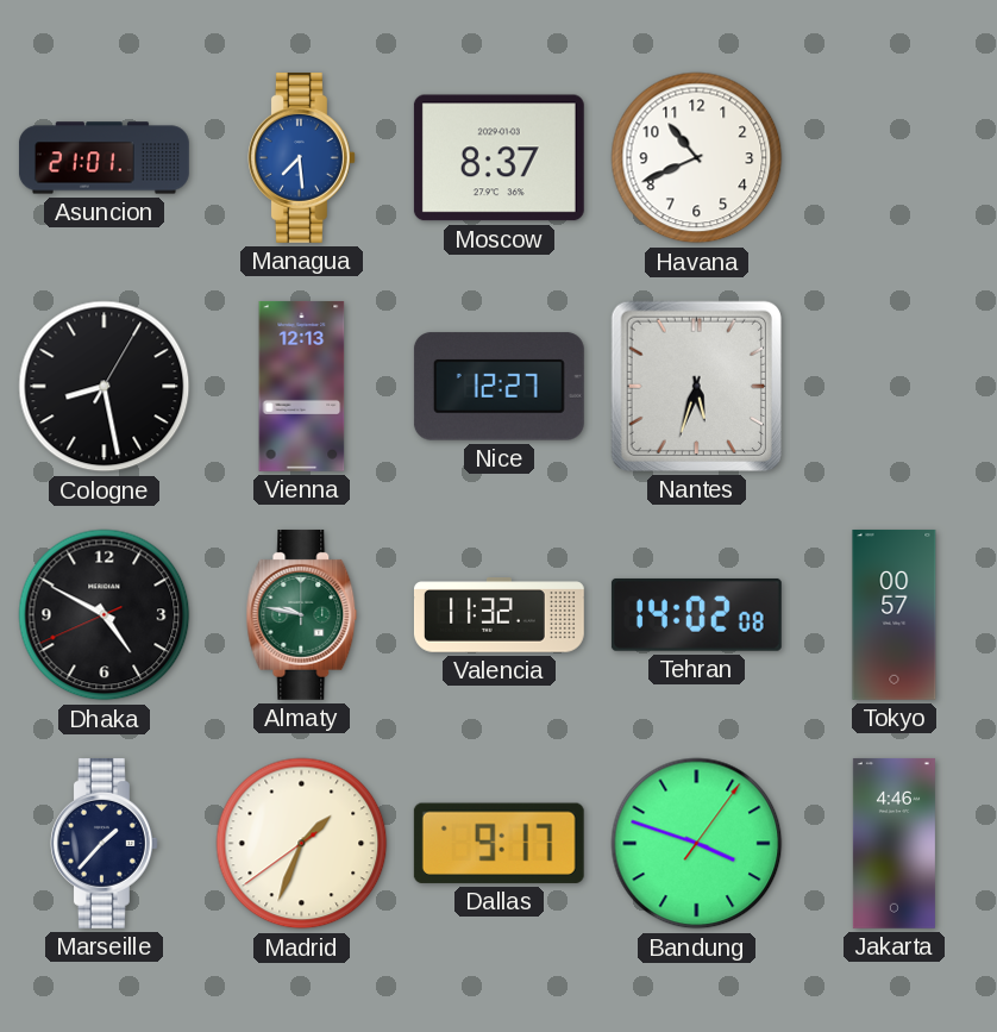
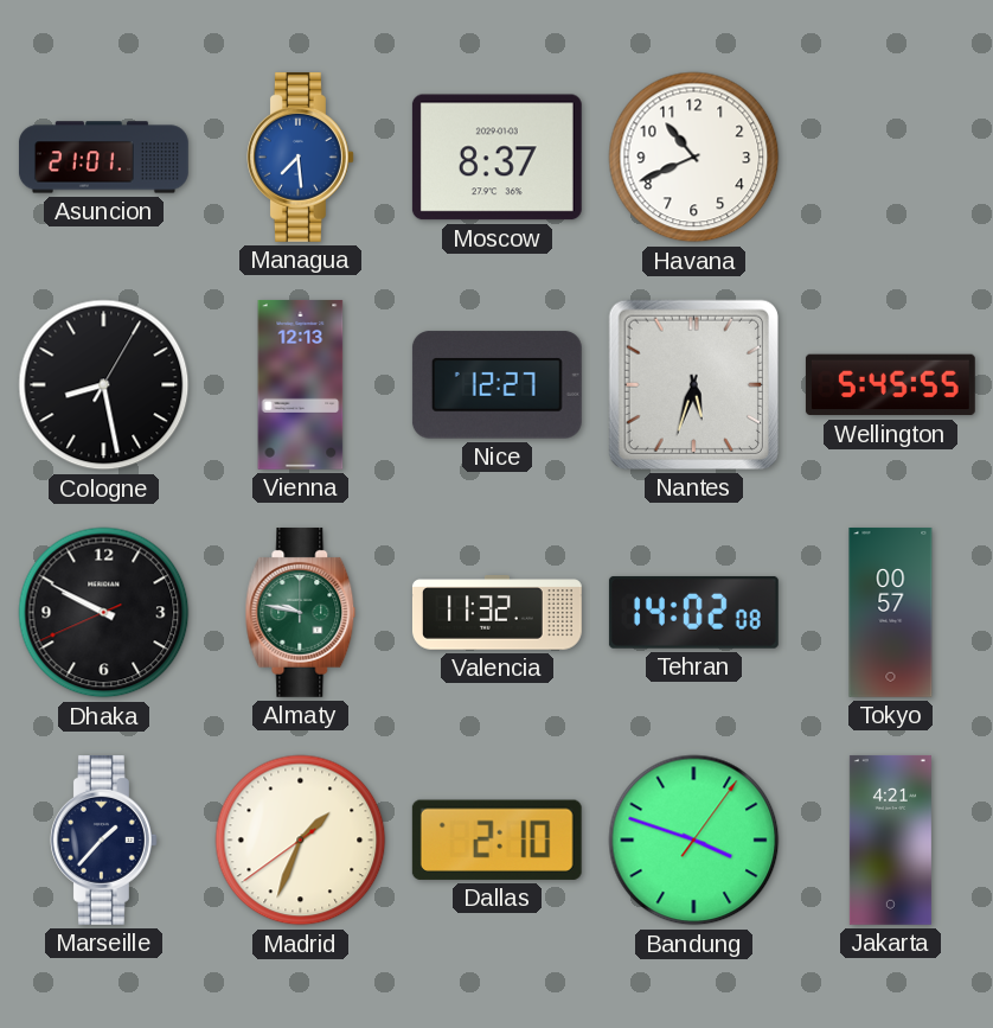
Wellington: none -> 5:45 (890, 385)
Dhaka: 4:49 -> 9:49 (104, 613)
Dallas: 9:17 -> 2:10 (496, 839)
Jakarta: 4:46 -> 4:21 (890, 839)
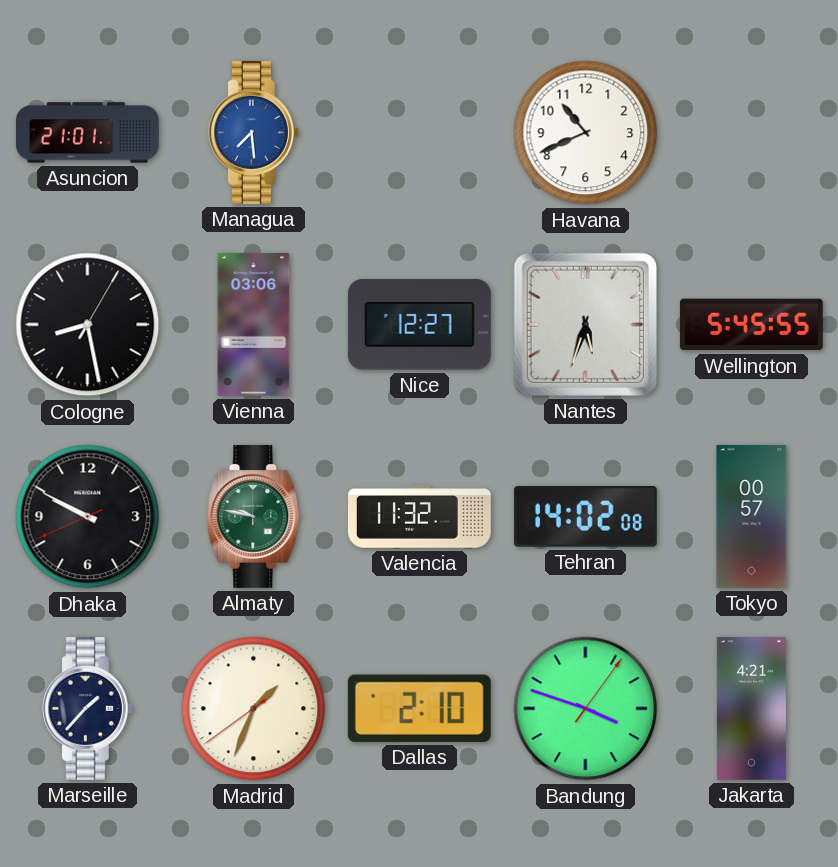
Moscow: 8:37 -> none (496, 158)
Vienna: 12:13 -> 03:06 (254, 324)
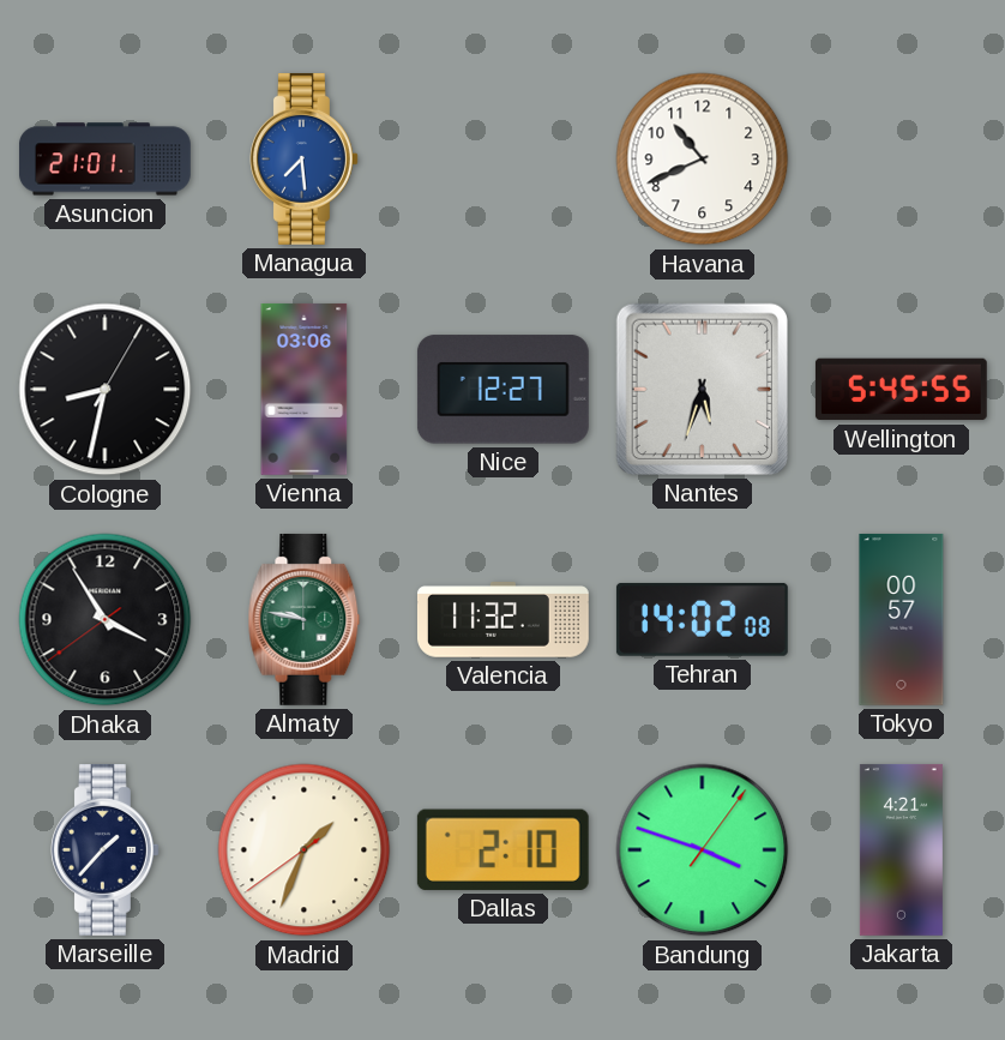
Cologne: 8:28 -> 8:32 (106, 390)
Dhaka: 9:49 -> 3:54 (106, 620)
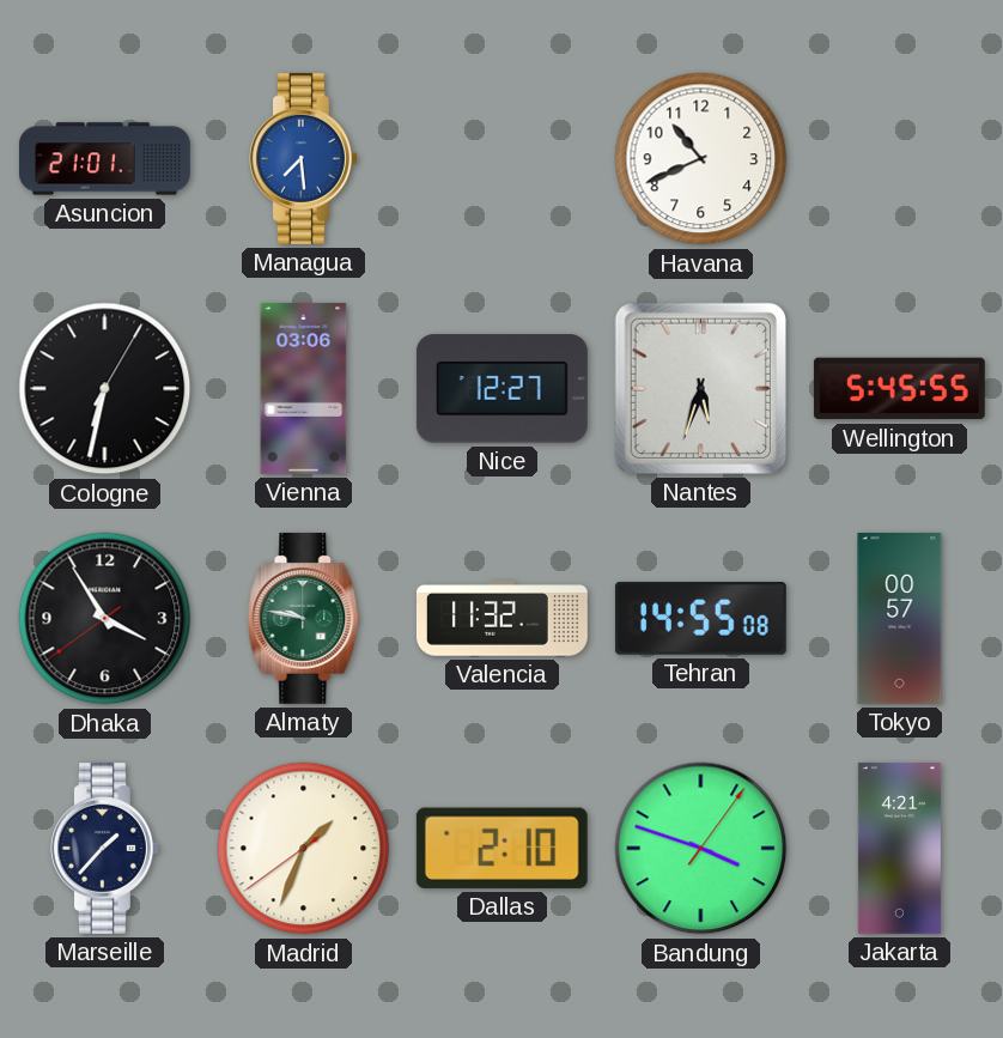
Cologne: 8:32 -> 6:32 (105, 389)
Tehran: 14:02 -> 14:55 (700, 618)
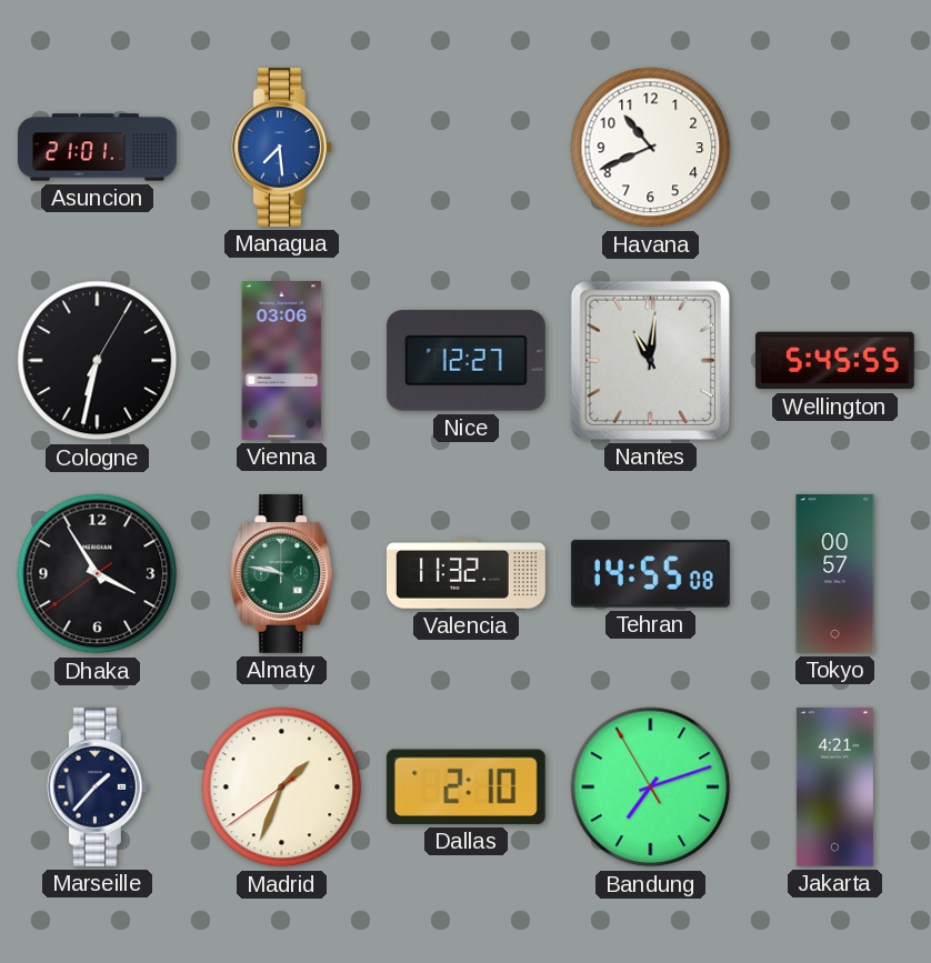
Nantes: 5:33 -> 11:01 (650, 360)
Bandung: 3:48 -> 7:11 (651, 788)
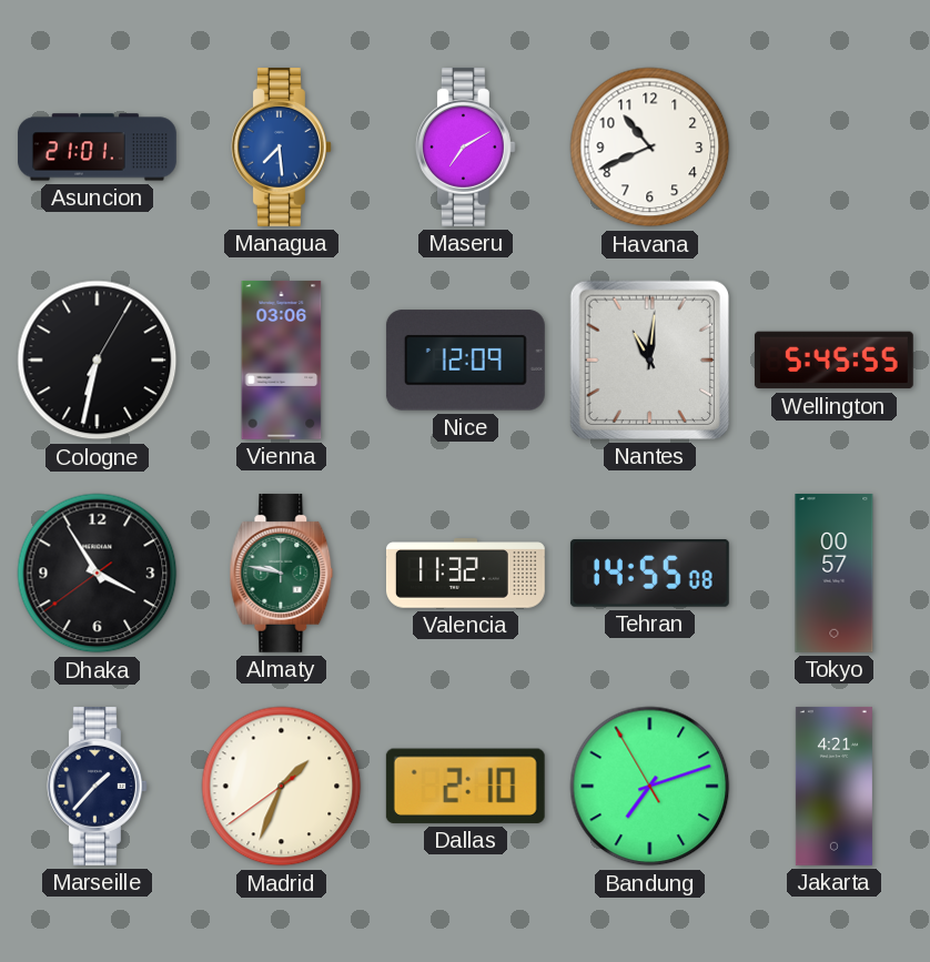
Maseru: none -> 7:10 (465, 146)
Nice: 12:27 -> 12:09 (465, 361)
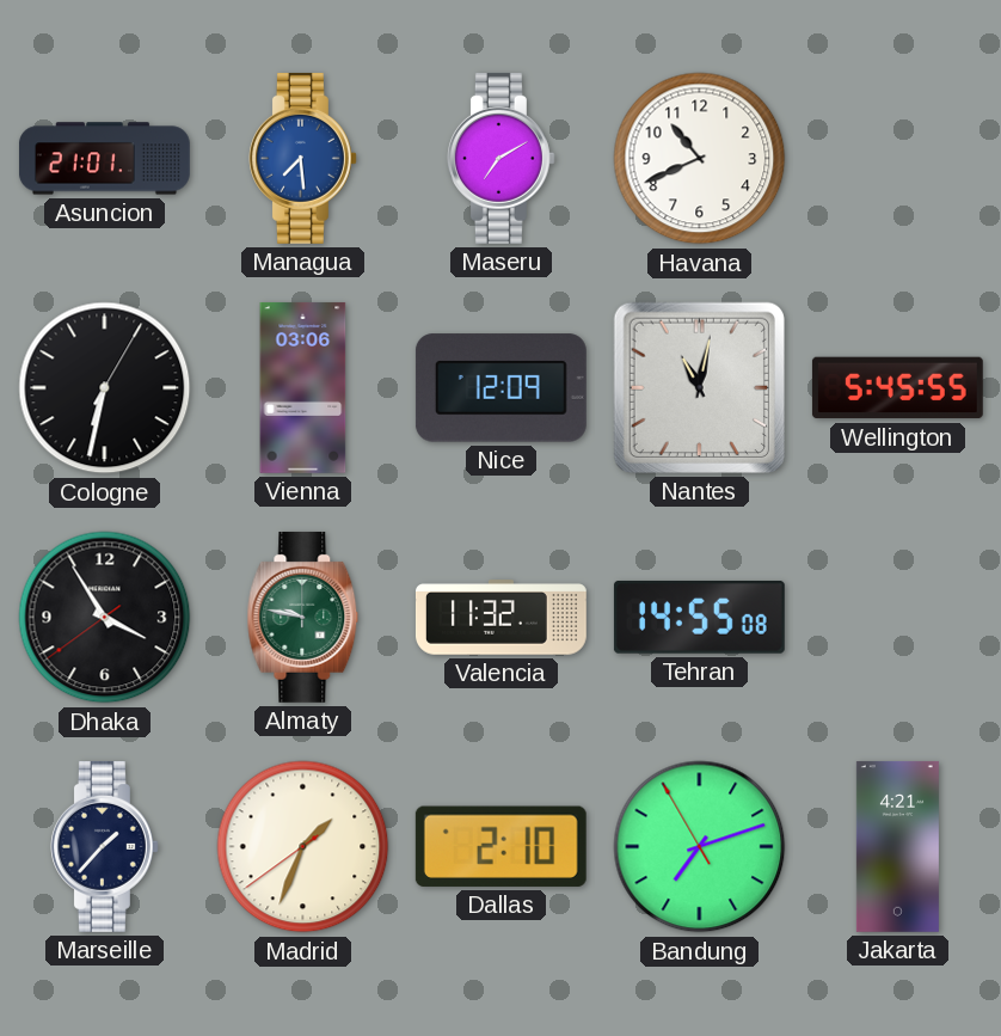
Nantes: 11:01 -> 11:02 (699, 387)
Tokyo: 00:57 -> none (835, 573)
